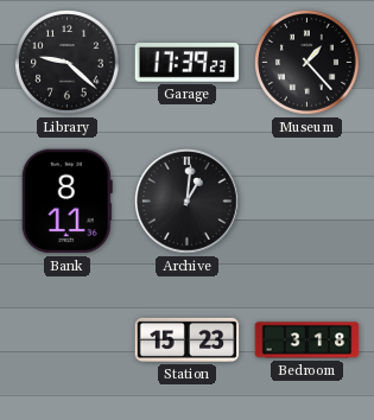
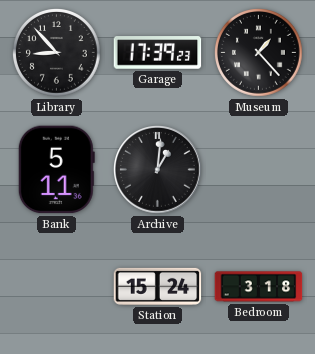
Library: 9:22 -> 8:53 (57, 53)
Bank: 8:11 -> 5:11 (56, 170)
Station: 15:23 -> 15:24 (158, 286)
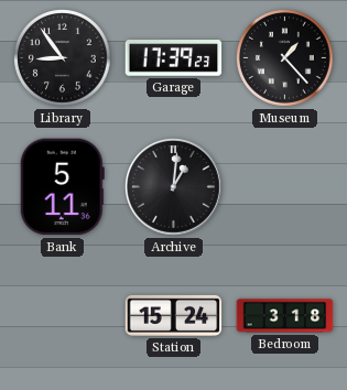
Library: 8:53 -> 8:54 (63, 58)
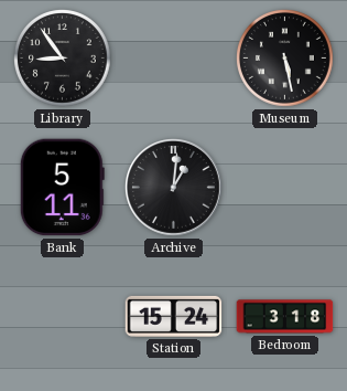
Garage: 17:39 -> none (174, 58)
Museum: 1:23 -> 5:28 (285, 59)
